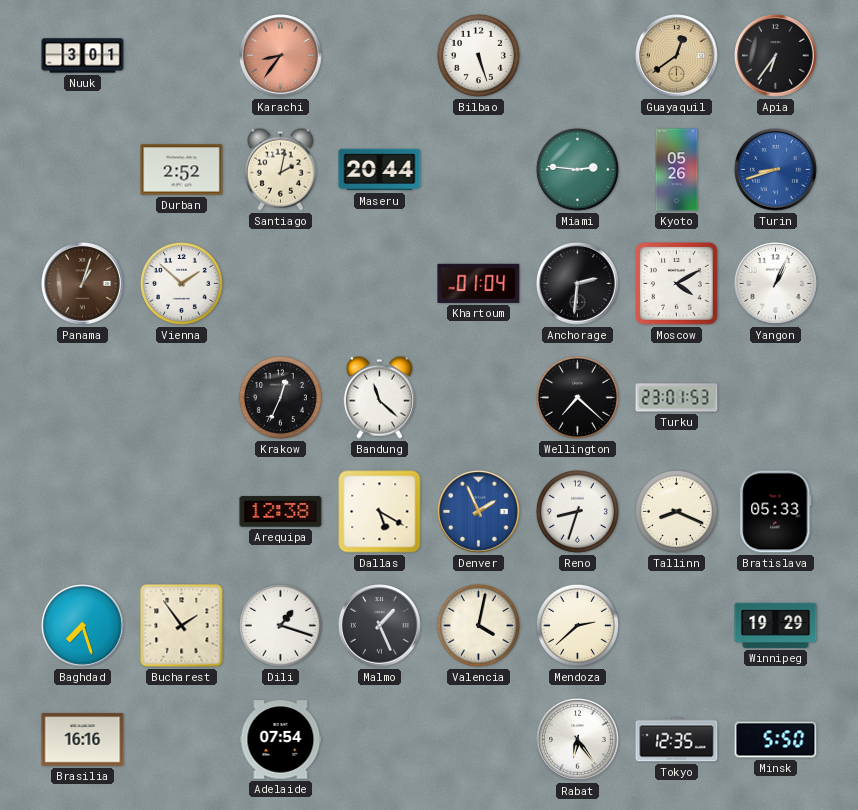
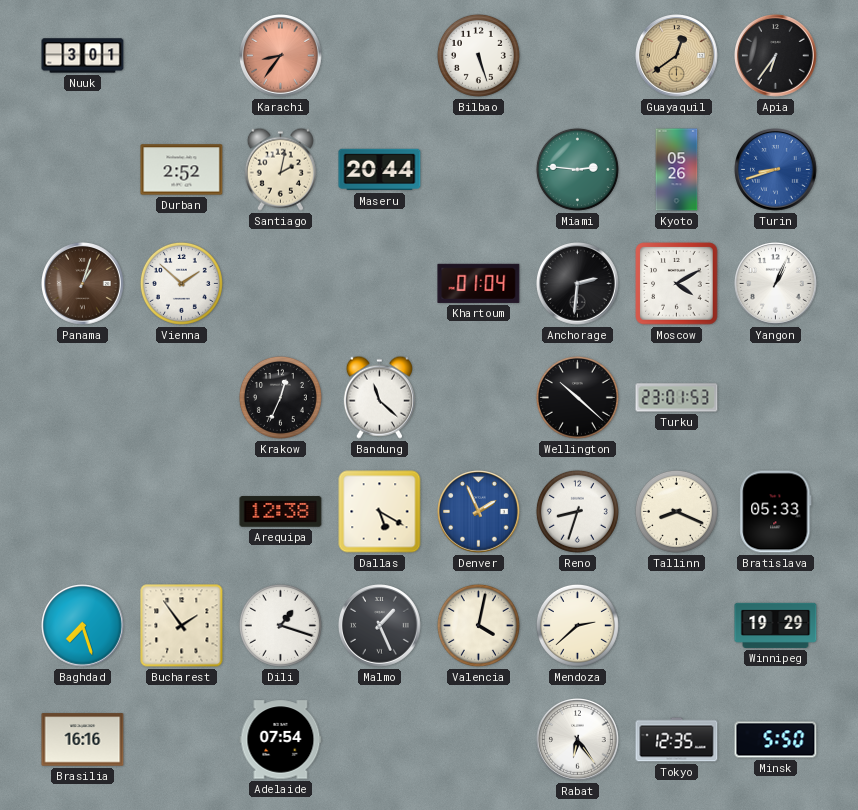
Wellington: 7:22 -> 10:22 (577, 397)
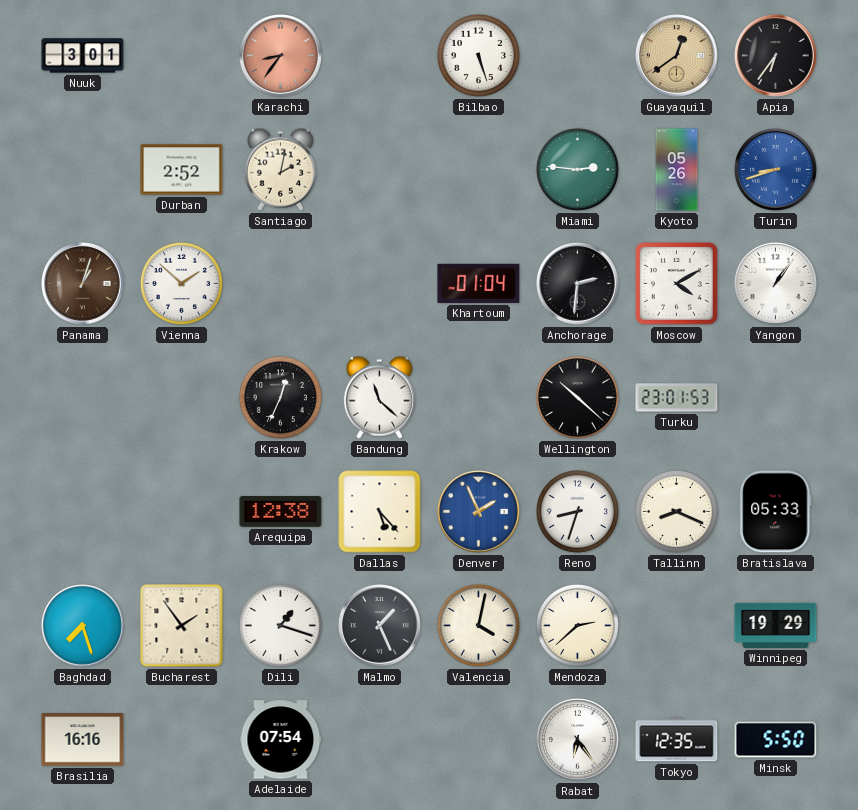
Maseru: 20:44 -> none (380, 170)
Yangon: 1:04 -> 1:06 (776, 284)
Dallas: 5:20 -> 5:23 (380, 512)
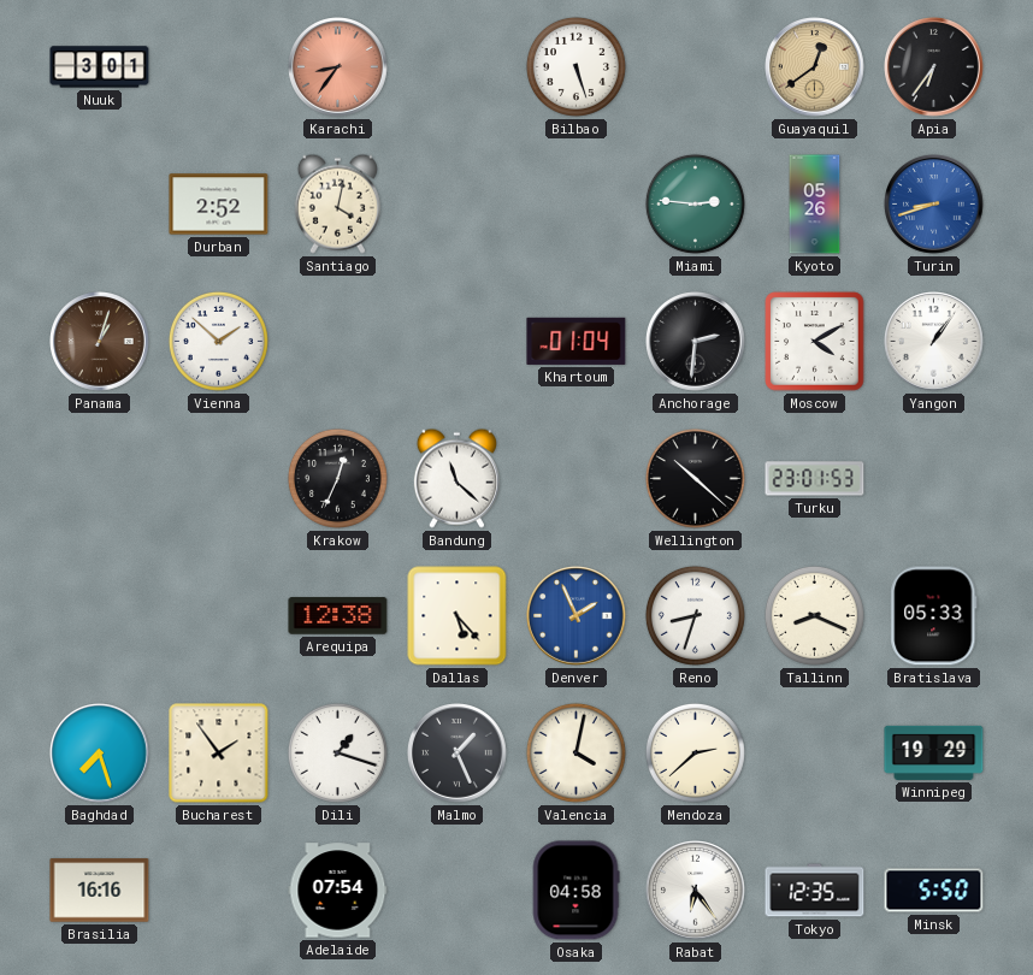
Santiago: 2:02 -> 4:02 (337, 203)
Osaka: none -> 04:58 (575, 891)
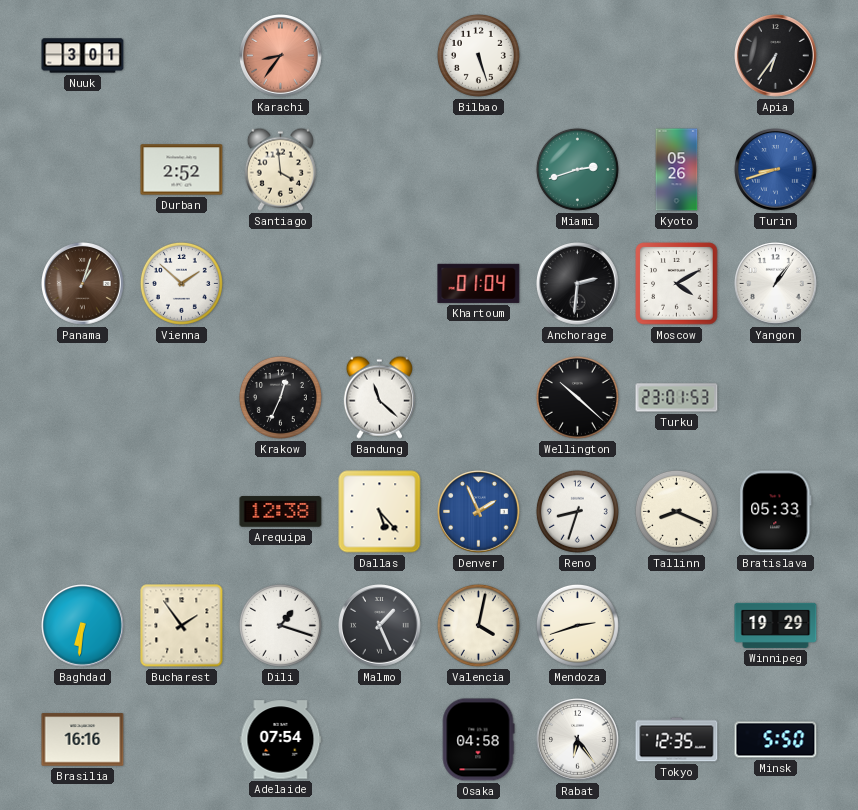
Guayaquil: 12:39 -> none (815, 67)
Santiago: 4:02 -> 3:59 (280, 169)
Miami: 2:46 -> 2:42 (577, 169)
Baghdad: 7:27 -> 6:31 (83, 626)
Mendoza: 2:38 -> 2:42 (577, 625)
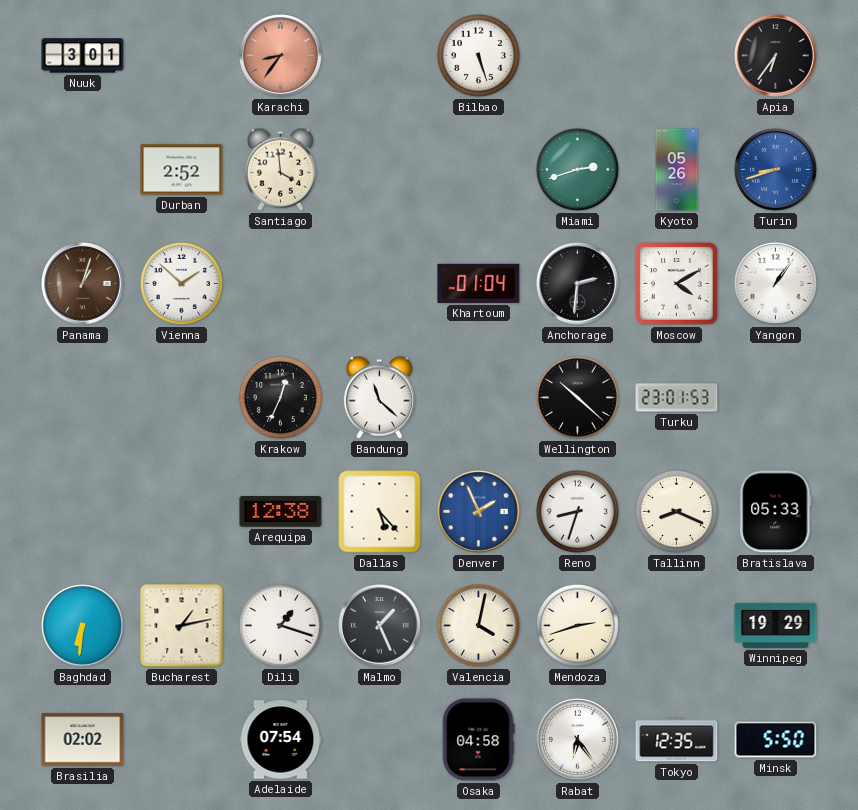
Bucharest: 1:54 -> 1:13 (182, 626)
Brasilia: 16:16 -> 02:02 (83, 740)
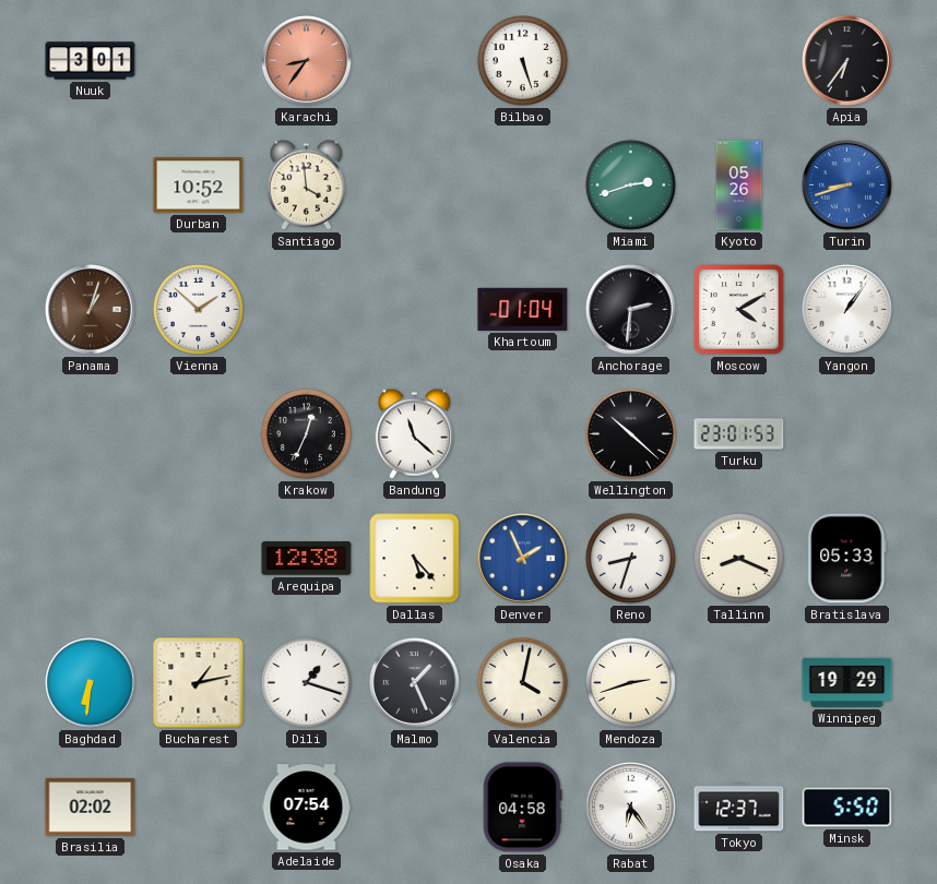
Durban: 2:52 -> 10:52 (199, 186)
Tokyo: 12:35 -> 12:37 (739, 808)
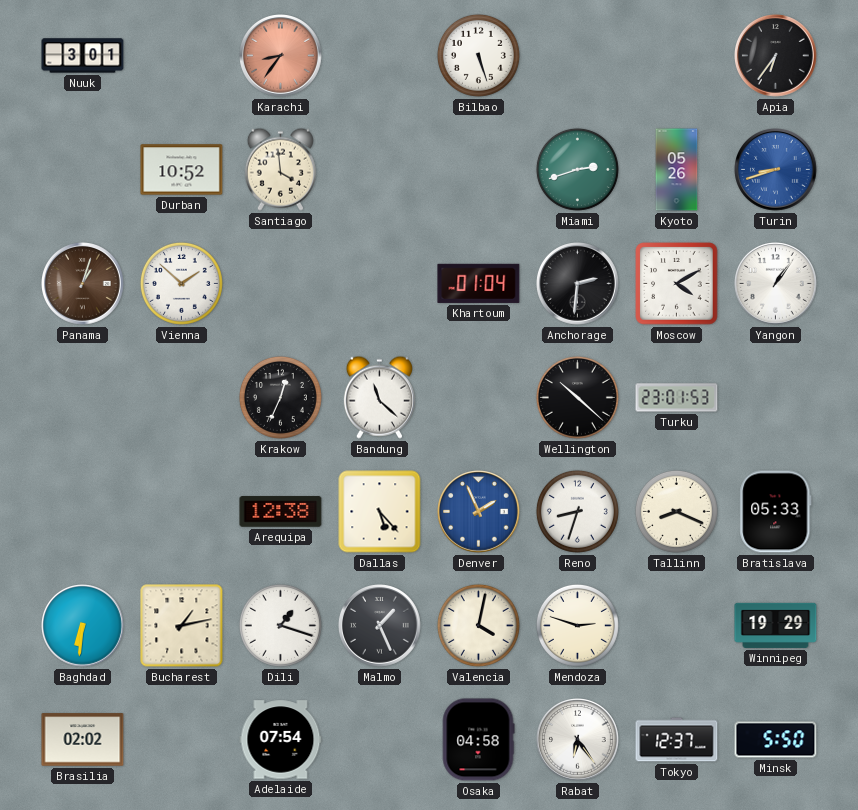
Mendoza: 2:42 -> 2:48 (577, 625)
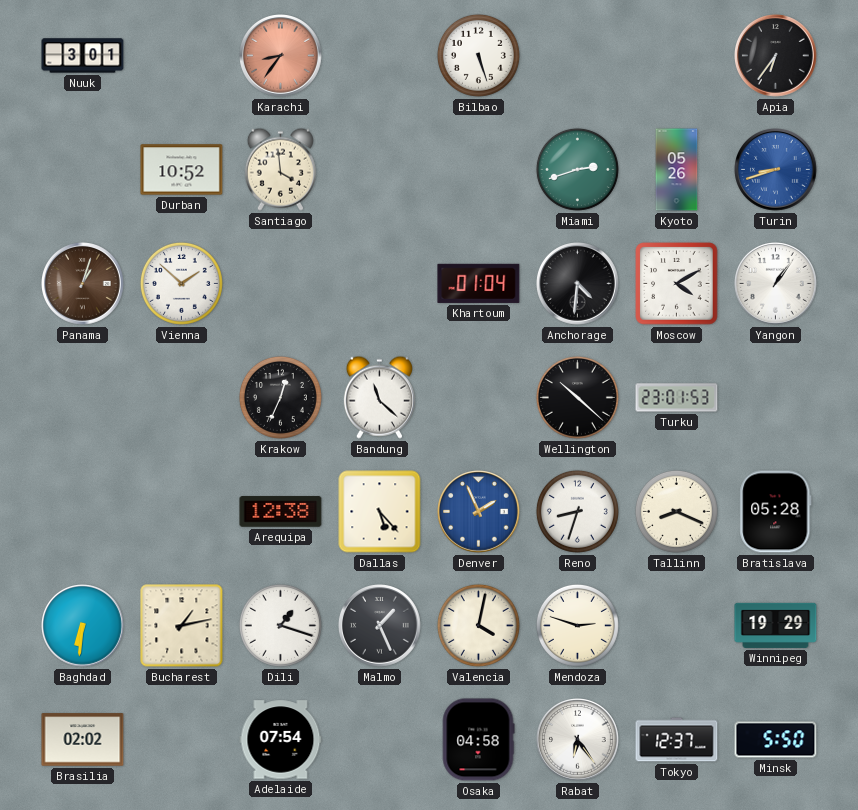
Anchorage: 2:31 -> 4:31 (578, 284)
Bratislava: 05:33 -> 05:28 (776, 512)
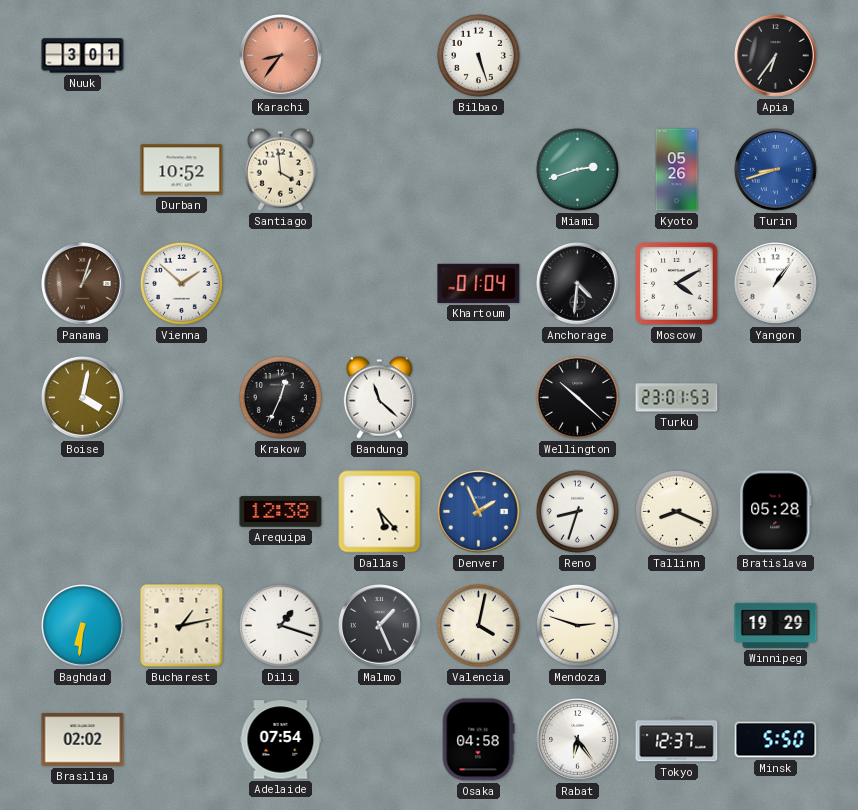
Boise: none -> 4:02 (83, 398)
